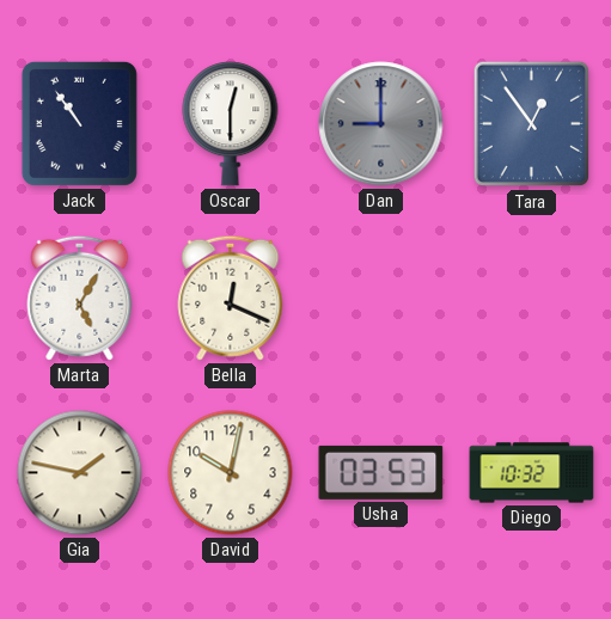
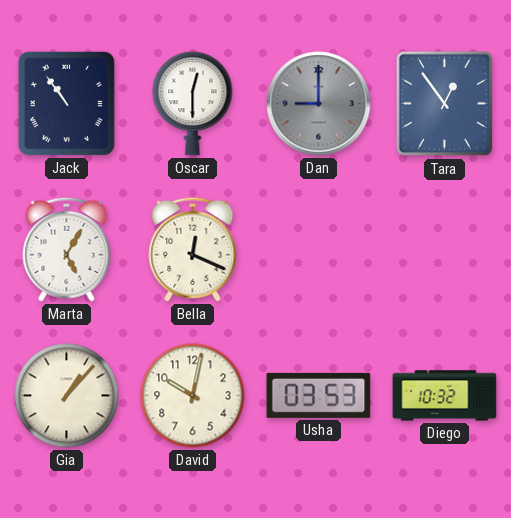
Gia: 1:47 -> 1:07 (67, 396)
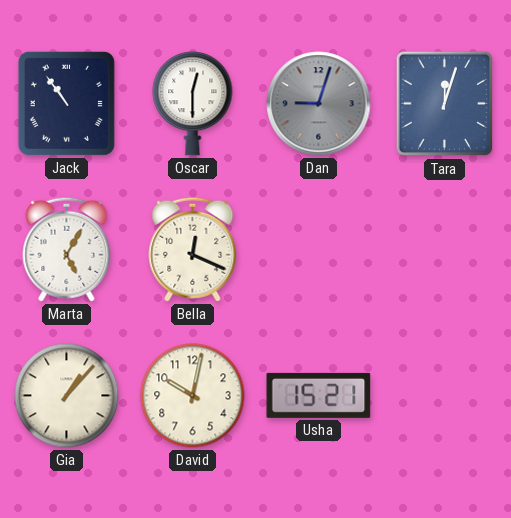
Dan: 9:00 -> 9:03 (319, 104)
Tara: 12:54 -> 12:03 (444, 104)
Usha: 03:53 -> 15:21 (319, 395)
Diego: 10:32 -> none (445, 396)
